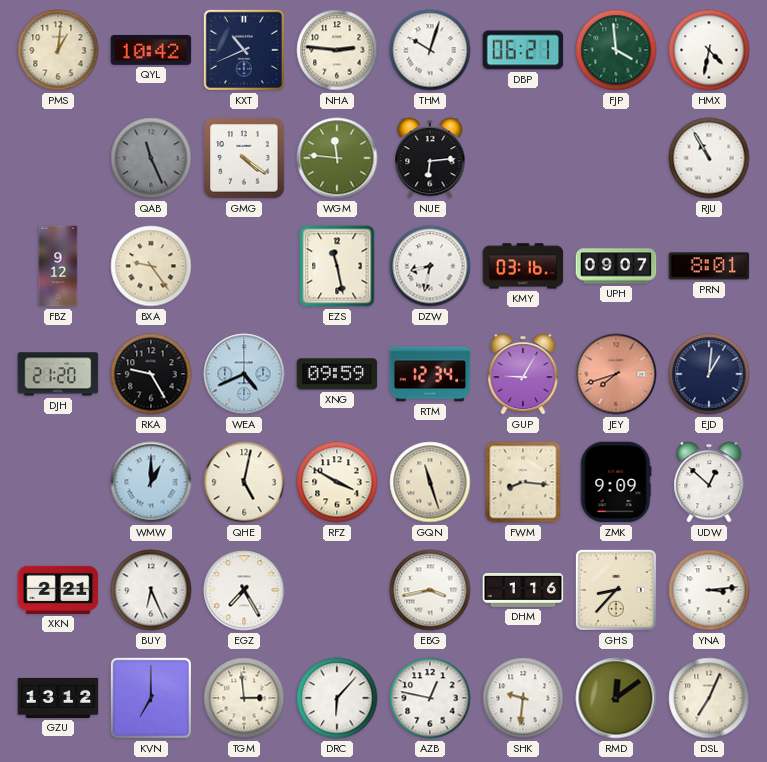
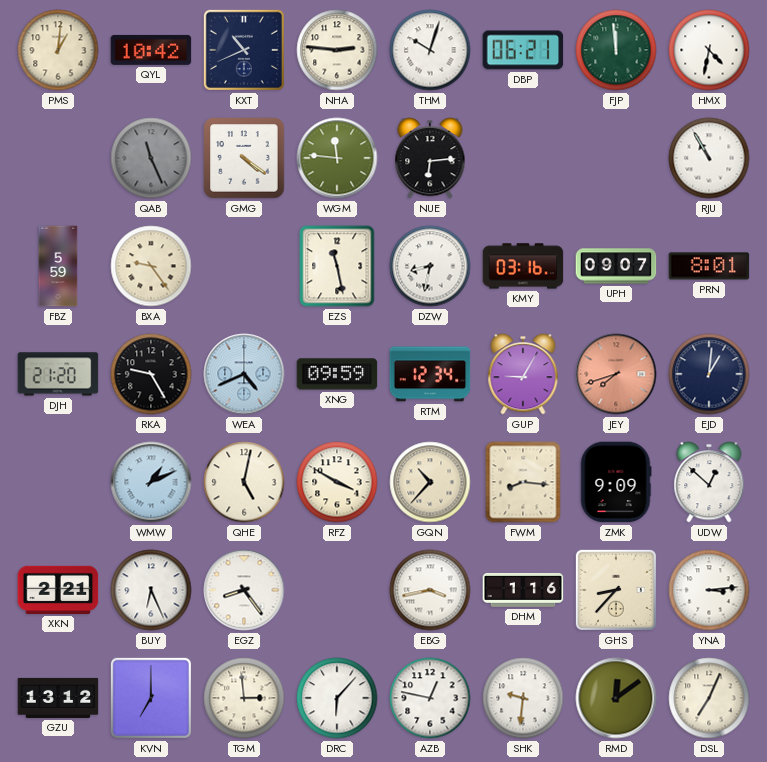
FJP: 3:59 -> 11:59 (616, 50)
FBZ: 9:12 -> 5:59 (58, 266)
WMW: 1:00 -> 1:11 (151, 482)
GQN: 11:27 -> 10:37 (430, 482)
EGZ: 7:25 -> 8:24 (244, 590)
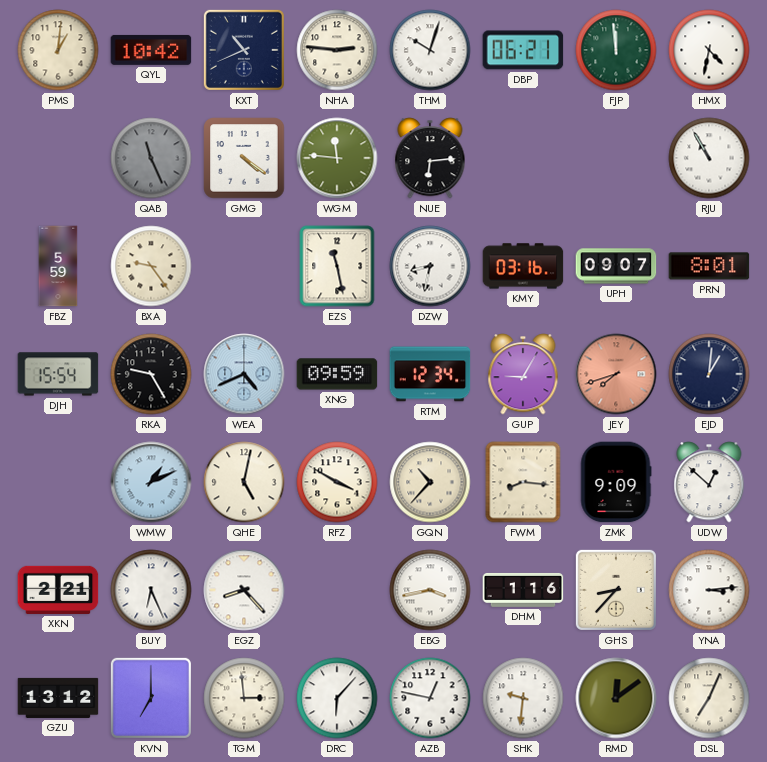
DJH: 21:20 -> 15:54 (58, 374)
EGZ: 8:24 -> 8:23 (244, 590)
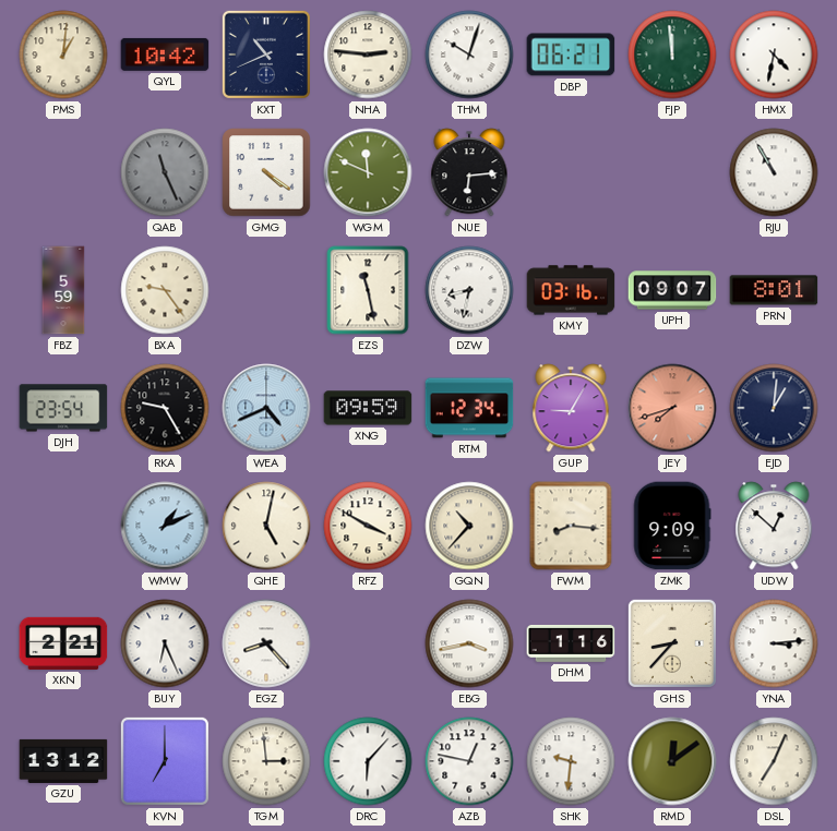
WGM: 11:46 -> 11:49 (368, 172)
DJH: 15:54 -> 23:54 (63, 408)
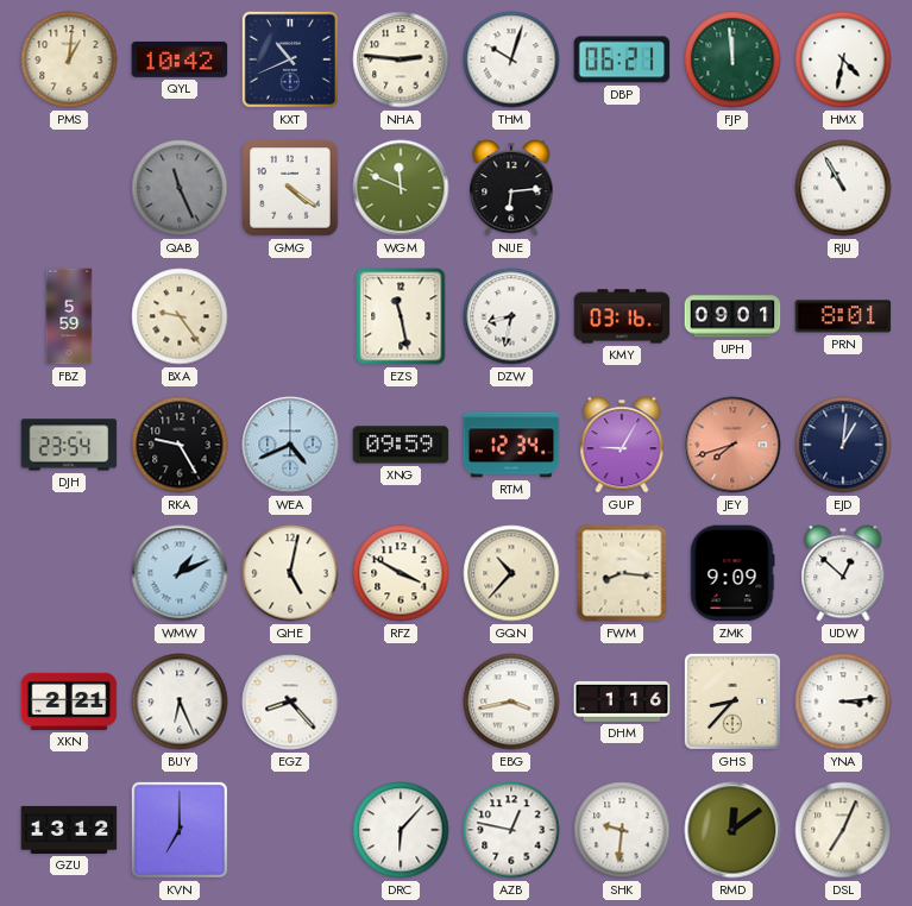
UPH: 09:07 -> 09:01 (732, 316)
TGM: 2:59 -> none (266, 761)
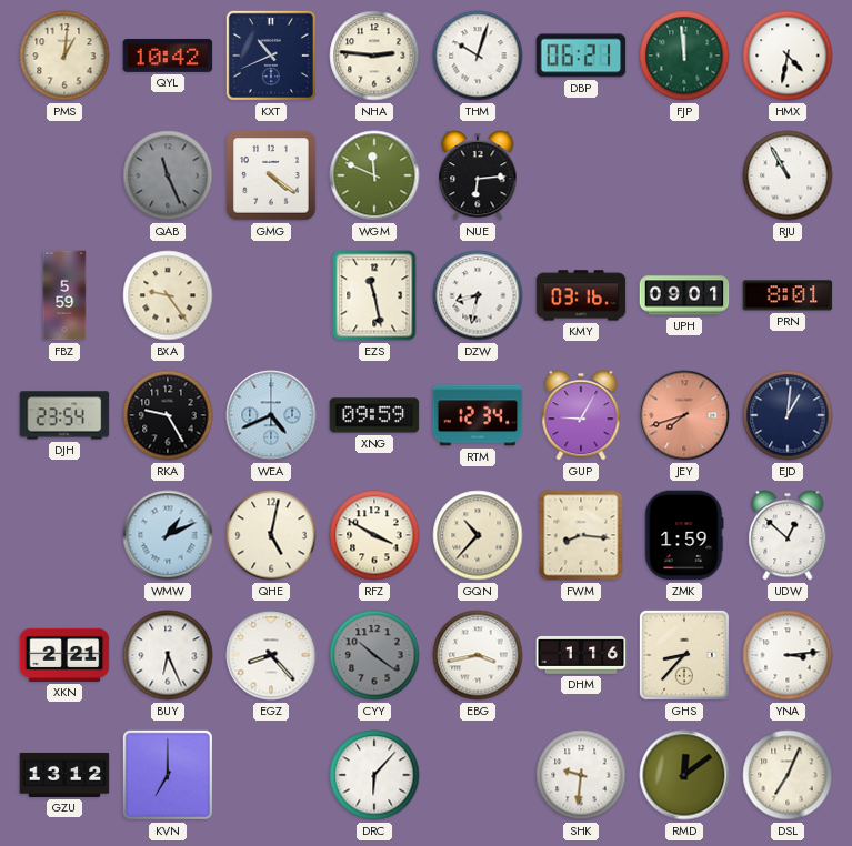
ZMK: 9:09 -> 1:59 (684, 535)
CYY: none -> 10:21 (374, 655)
AZB: 12:47 -> none (511, 830)
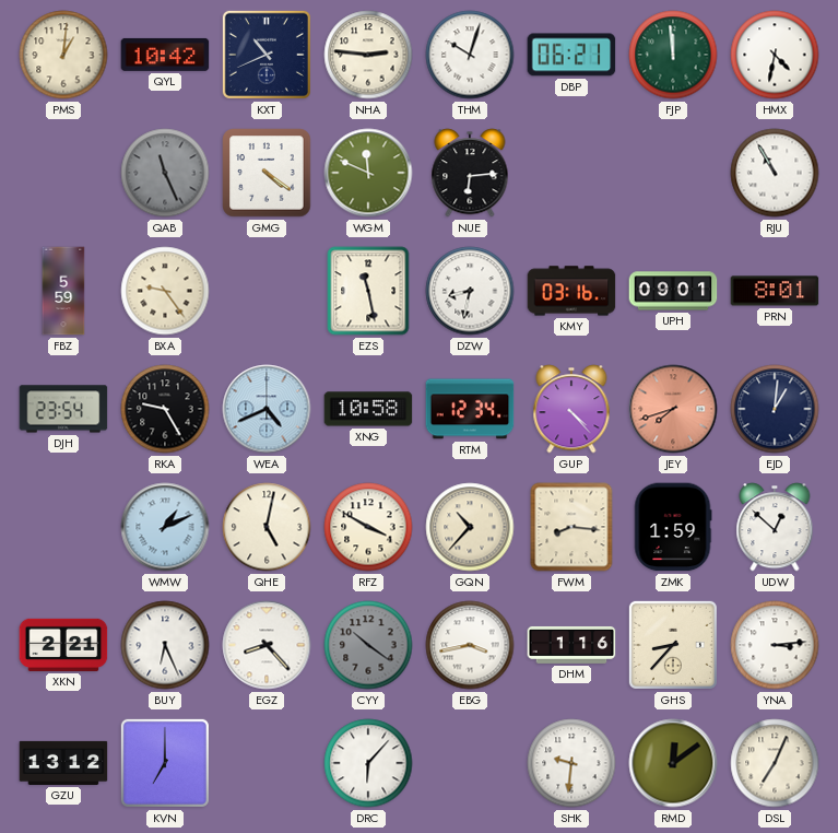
XNG: 09:59 -> 10:58 (368, 409)
GUP: 9:05 -> 4:23 (571, 409)
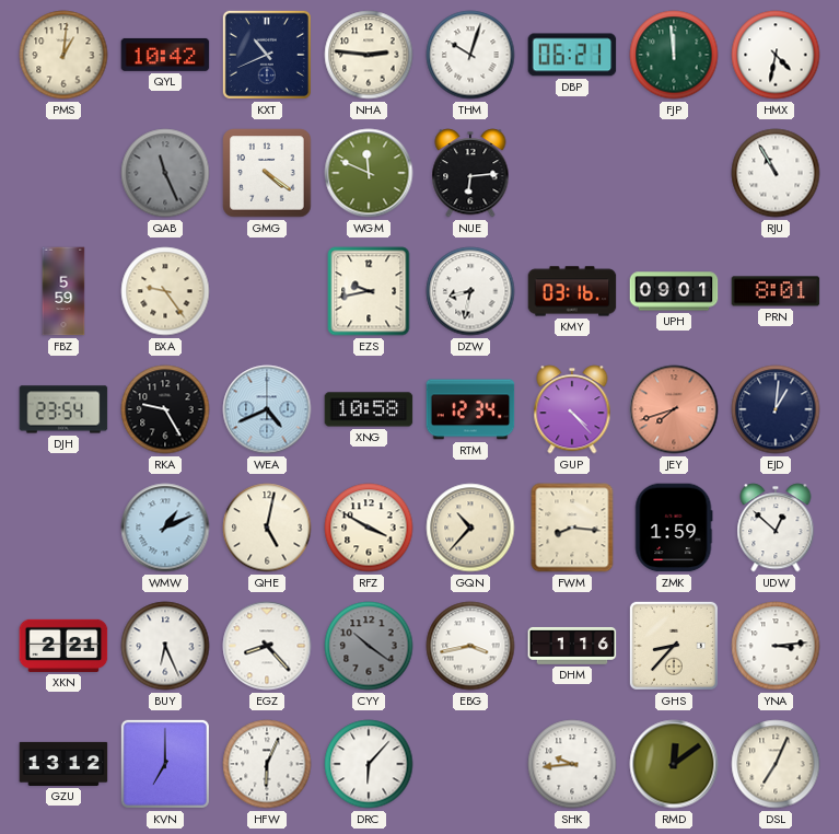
EZS: 11:28 -> 9:43 (369, 291)
HFW: none -> 6:04 (267, 764)
SHK: 9:31 -> 9:44 (572, 764)
